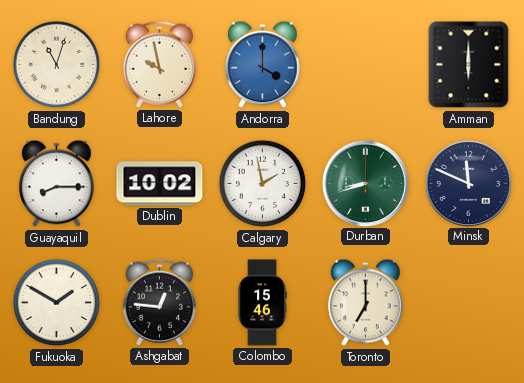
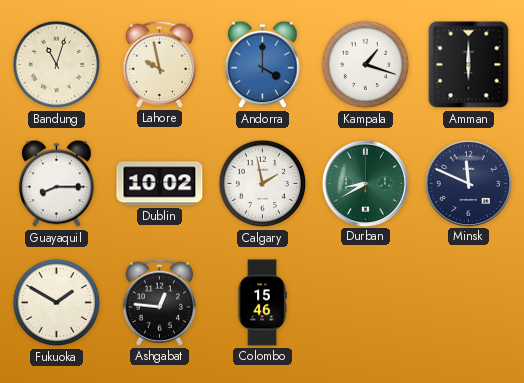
Kampala: none -> 1:18 (366, 65)
Durban: 8:42 -> 8:40 (365, 183)
Toronto: 7:00 -> none (366, 303)
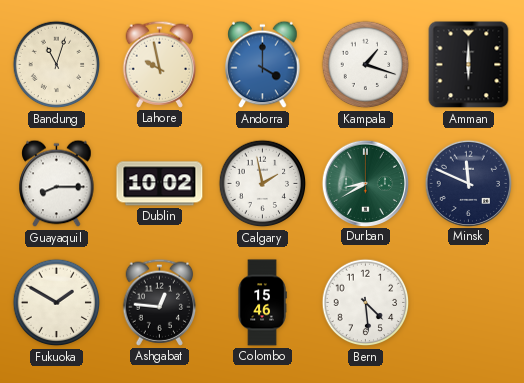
Bern: none -> 4:29 (366, 303)
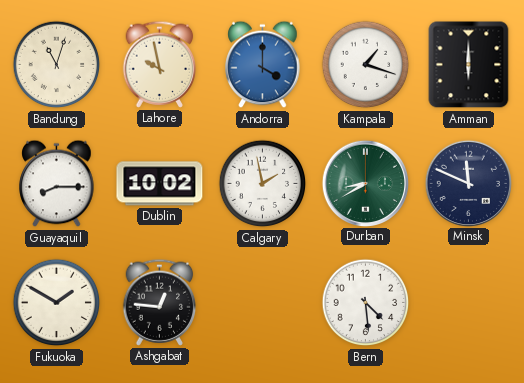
Colombo: 15:46 -> none (262, 303)
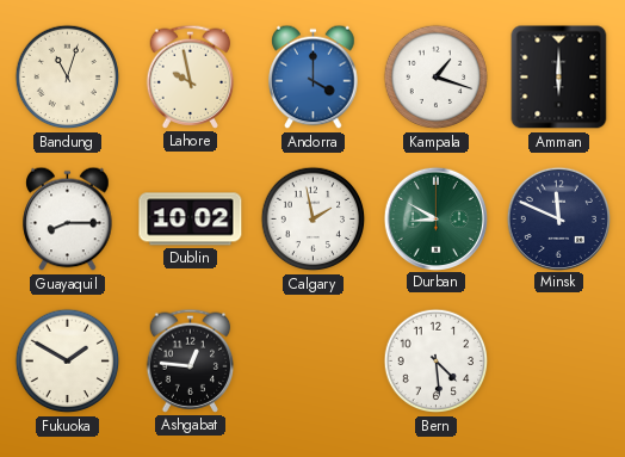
Durban: 8:40 -> 8:50 (435, 218)
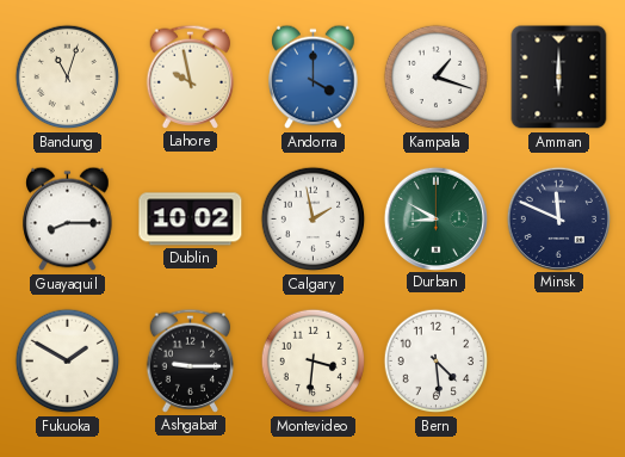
Ashgabat: 12:46 -> 9:15 (191, 360)
Montevideo: none -> 3:31 (314, 362)
